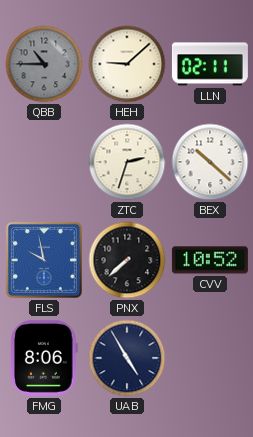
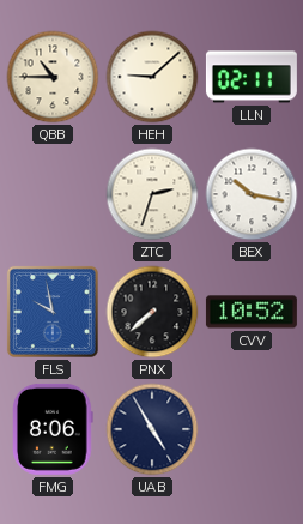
QBB dial: grey -> cream (53, 77)
BEX: 10:22 -> 10:17 (252, 194)
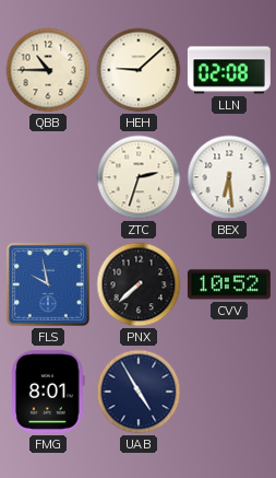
LLN: 02:11 -> 02:08 (229, 70)
BEX: 10:17 -> 6:29 (229, 177)
FMG: 8:06 -> 8:01 (49, 392)
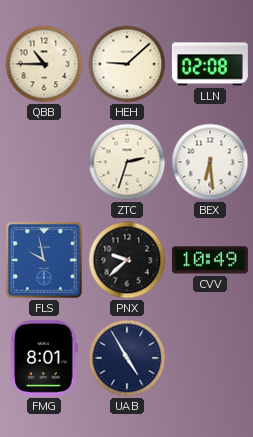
PNX: 7:38 -> 9:38 (127, 260)
CVV: 10:52 -> 10:49 (210, 260)
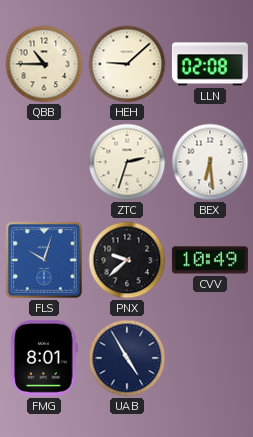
FLS: 9:58 -> 10:03 (44, 260)
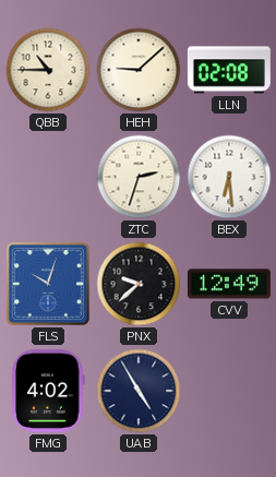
CVV: 10:49 -> 12:49 (229, 284)
FMG: 8:01 -> 4:02 (49, 391)
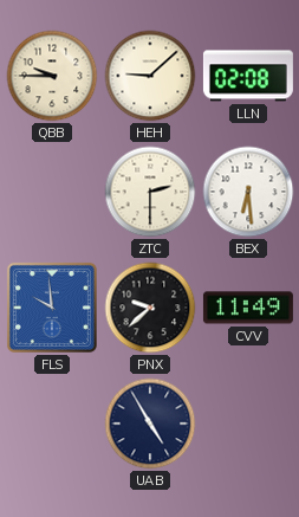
QBB: 10:45 -> 9:45 (52, 76)
ZTC: 2:33 -> 2:30 (150, 192)
FLS: 10:03 -> 9:59 (52, 308)
CVV: 12:49 -> 11:49 (248, 308)
FMG: 4:02 -> none (49, 391)
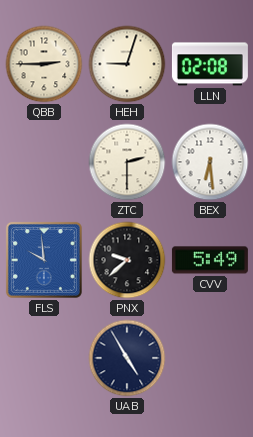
QBB: 9:45 -> 2:45 (44, 64)
HEH: 9:08 -> 9:03 (127, 64)
CVV: 11:49 -> 5:49 (210, 260)
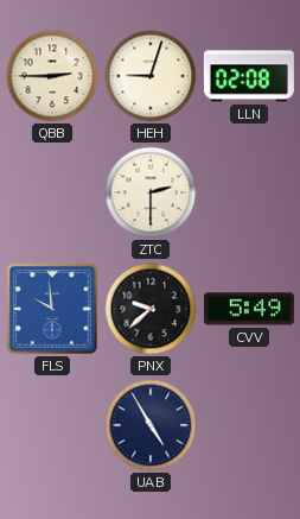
BEX: 6:29 -> none (210, 162)
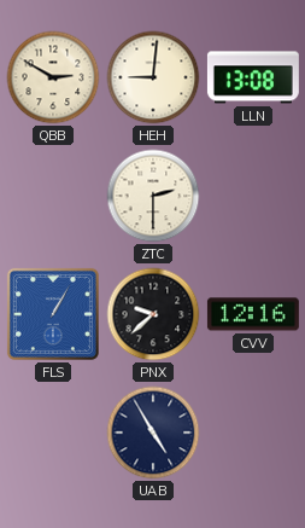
QBB: 2:45 -> 2:50 (53, 77)
HEH: 9:03 -> 9:01 (153, 77)
LLN: 02:08 -> 13:08 (253, 77)
FLS: 9:59 -> 1:05 (53, 314)
CVV: 5:49 -> 12:16 (253, 314)
